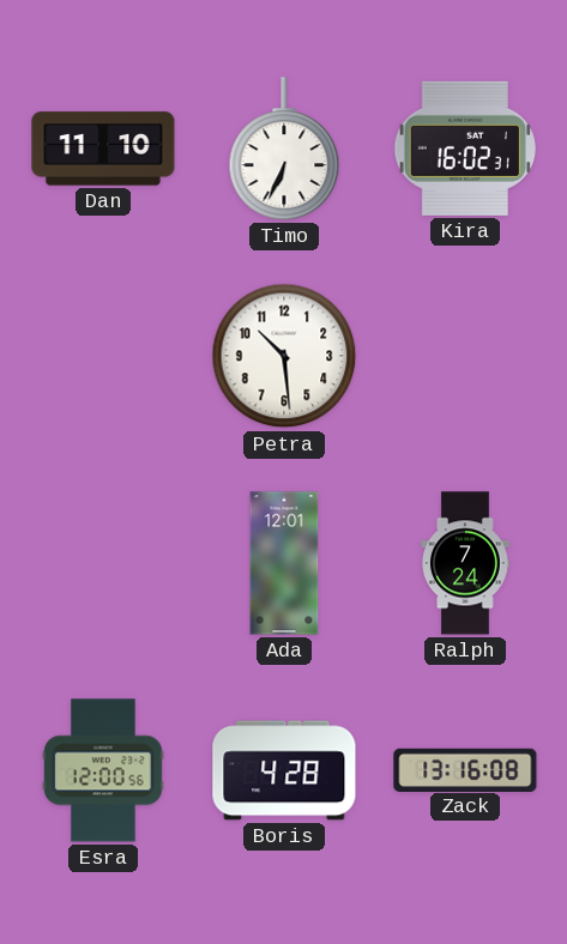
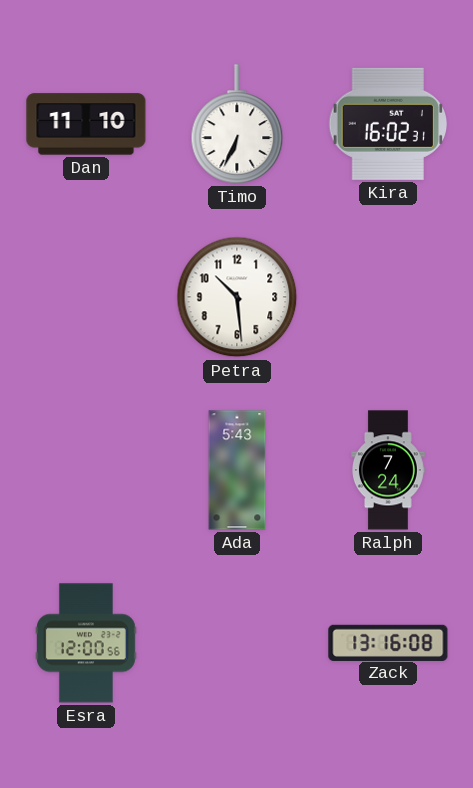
Ada: 12:01 -> 5:43 (237, 470)
Boris: 4:28 -> none (284, 770)
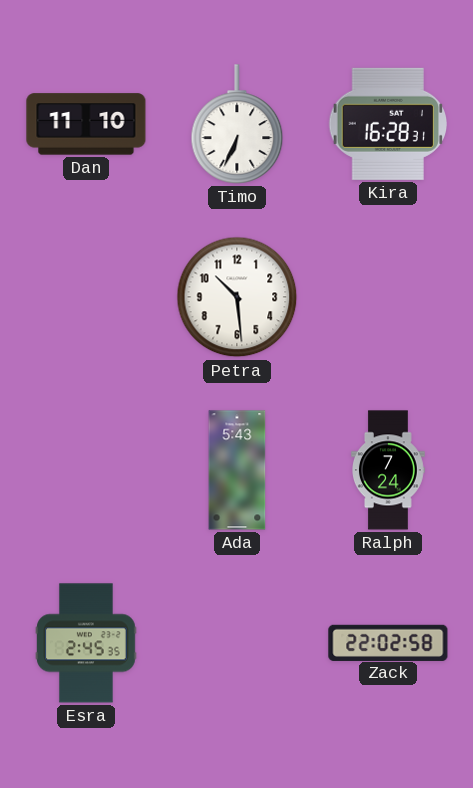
Kira: 16:02 -> 16:28 (387, 124)
Esra: 12:00 -> 2:45 (87, 643)
Zack: 13:16 -> 22:02 (388, 642)
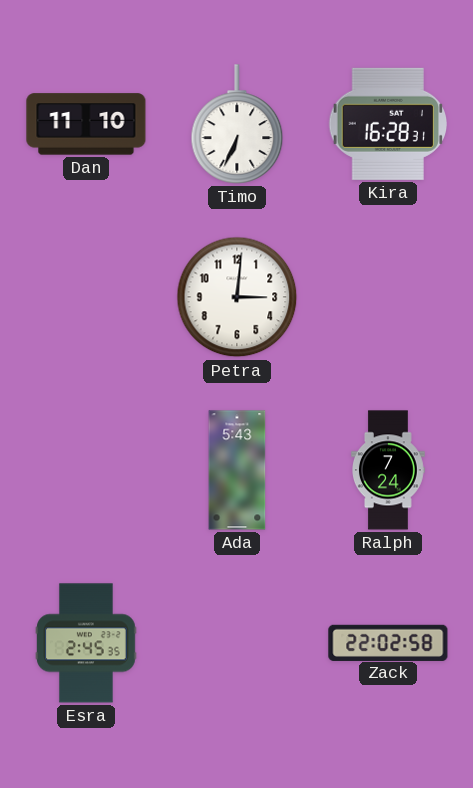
Petra: 10:29 -> 3:01 (237, 297)
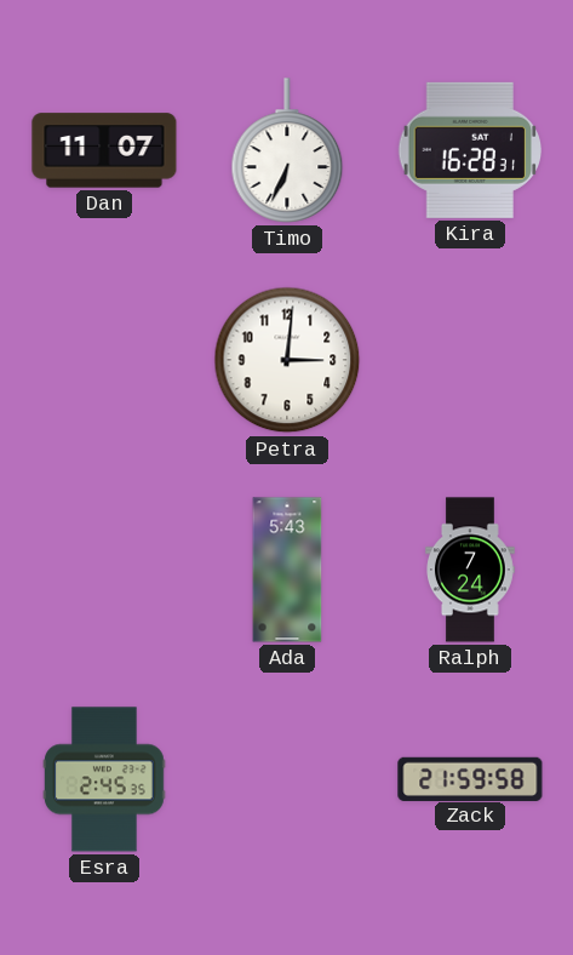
Dan: 11:10 -> 11:07 (104, 150)
Zack: 22:02 -> 21:59 (470, 778)
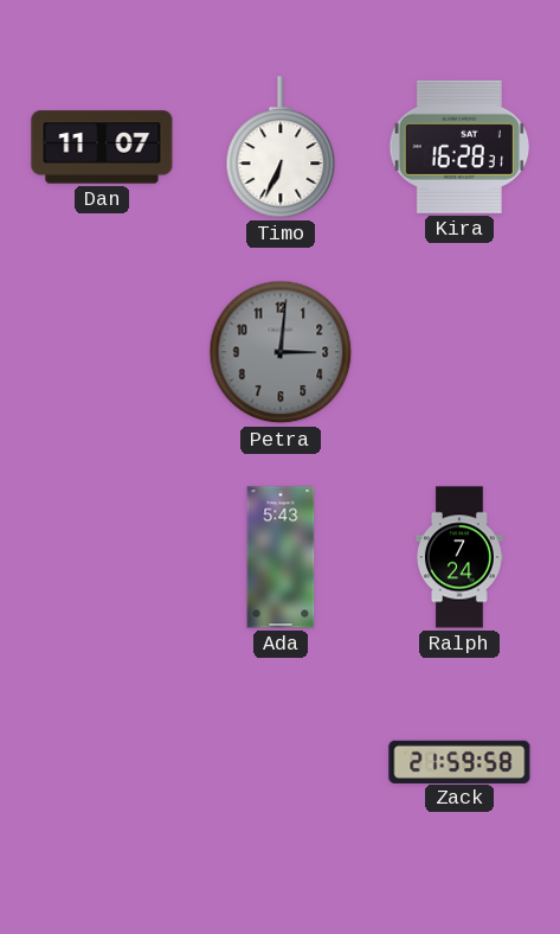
Petra dial: white -> grey (281, 352)
Esra: 2:45 -> none (105, 779)
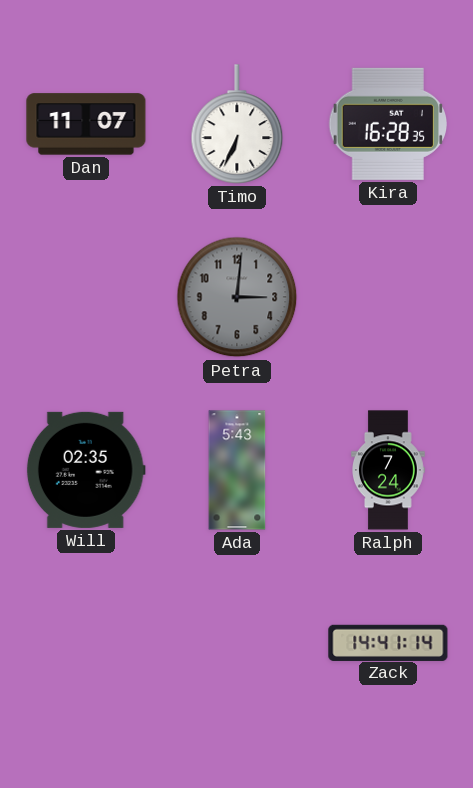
Kira: 16:28:31 -> 16:28:35 (387, 124)
Will: none -> 02:35 (86, 470)
Zack: 21:59 -> 14:41 (388, 642)
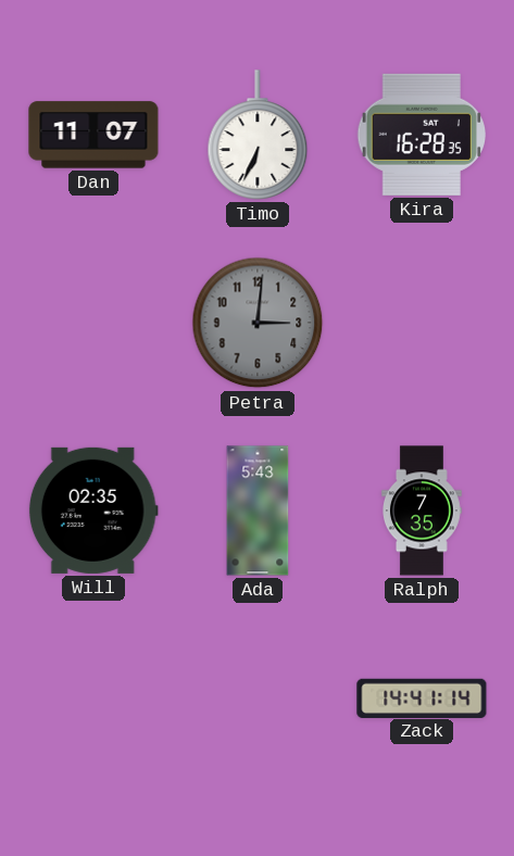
Ralph: 7:24 -> 7:35 (423, 511)
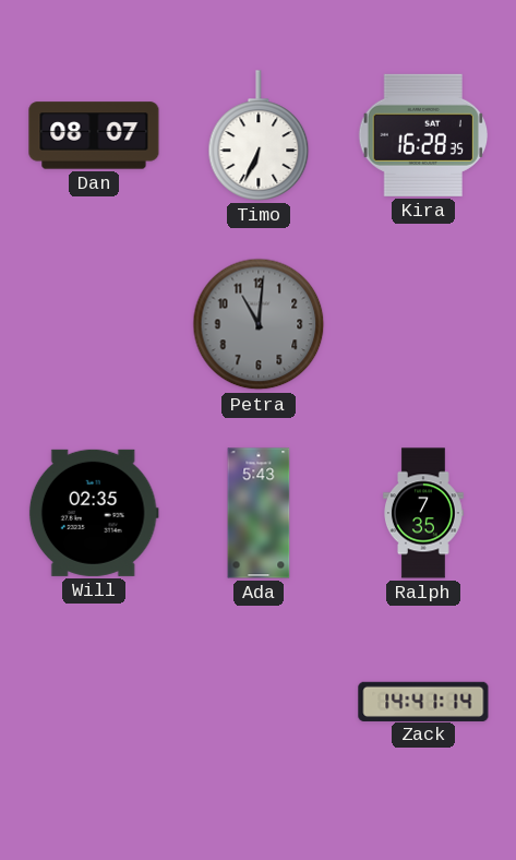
Dan: 11:07 -> 08:07 (94, 135)
Petra: 3:01 -> 11:01 (259, 324)
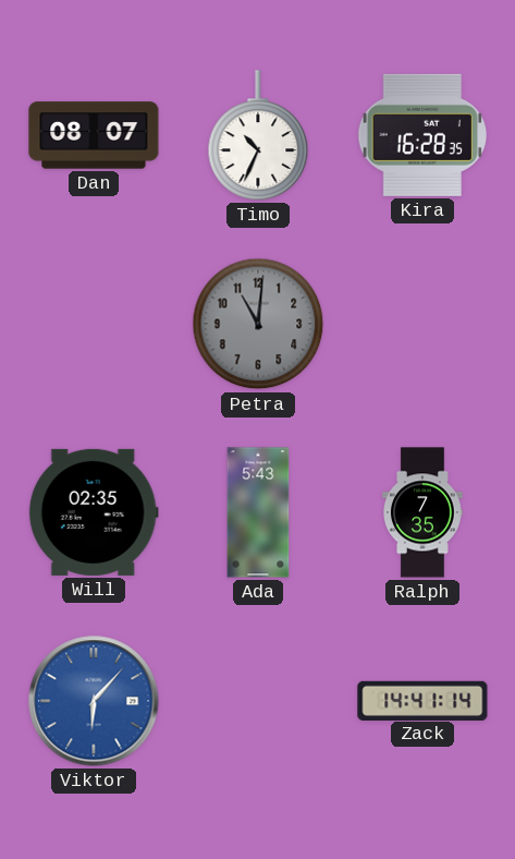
Timo: 6:34 -> 10:34 (258, 135)
Viktor: none -> 6:07 (94, 701)
